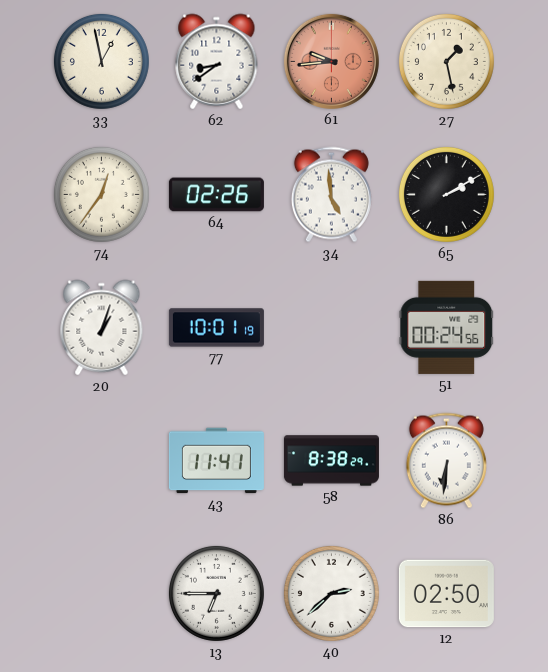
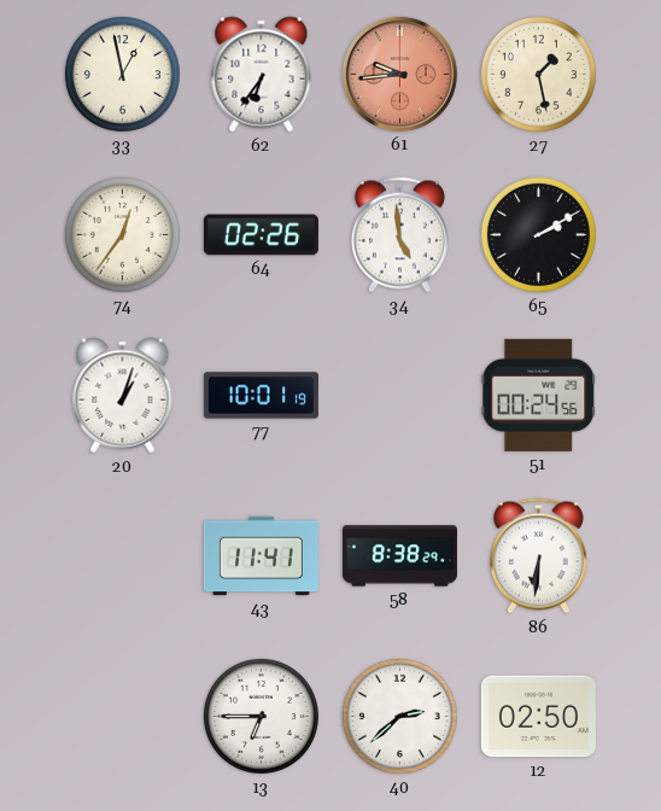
62: 8:39 -> 6:36 (262, 75)
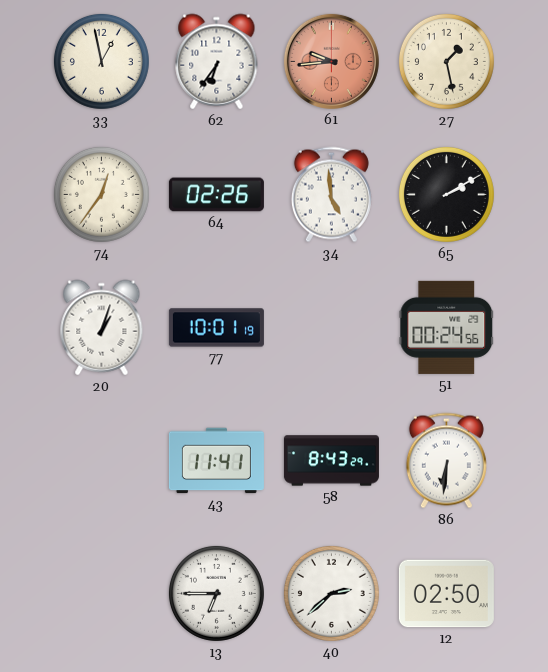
58: 8:38 -> 8:43 (331, 461)
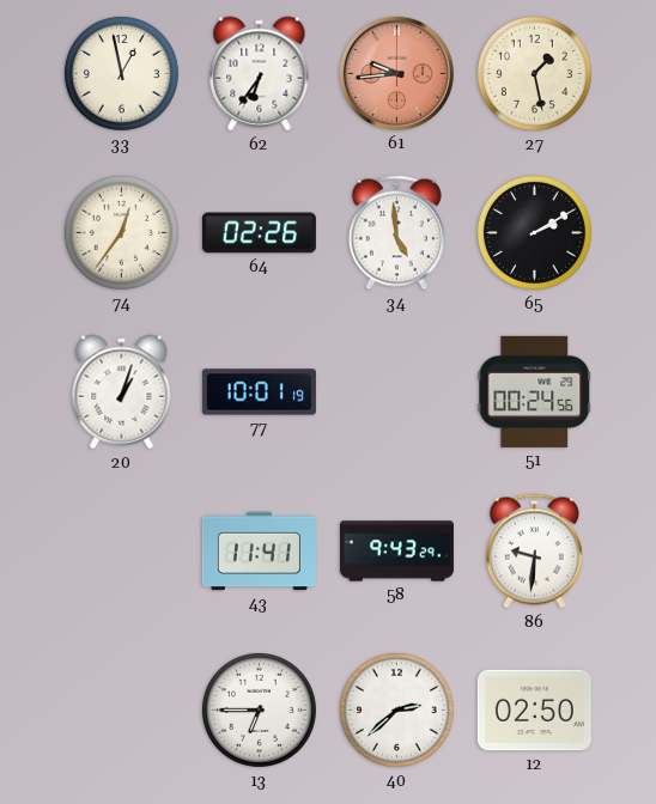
58: 8:43 -> 9:43 (396, 552)
86: 6:31 -> 9:31 (534, 552)
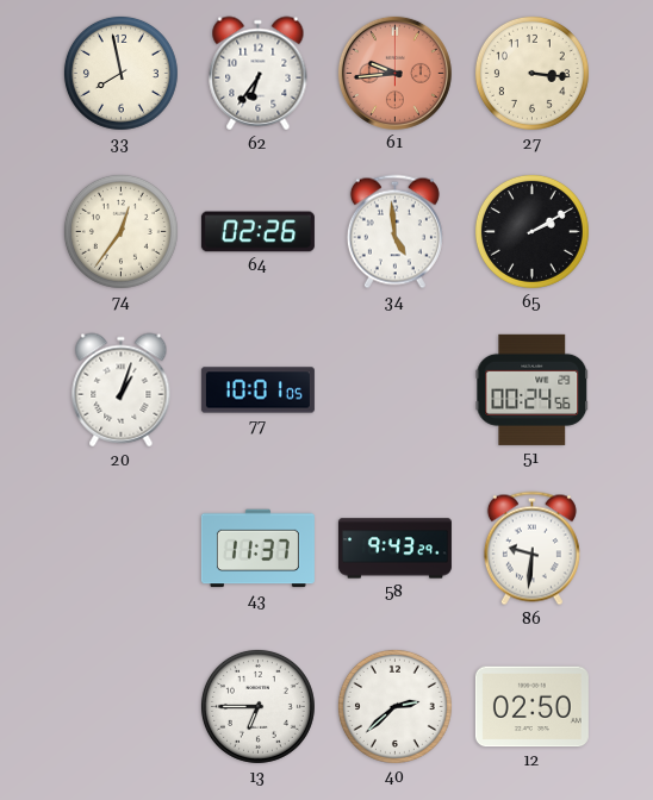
33: 12:58 -> 7:58 (120, 73)
27: 1:28 -> 3:16 (531, 73)
77: 10:01:19 -> 10:01:05 (257, 390)
43: 11:41 -> 11:37 (257, 549)
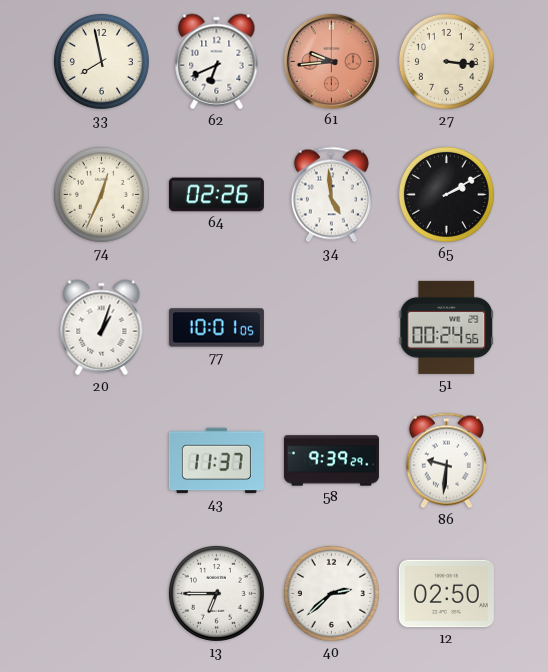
62: 6:36 -> 6:41 (217, 62)
74: 12:36 -> 12:34 (101, 194)
58: 9:43 -> 9:39 (331, 461)
